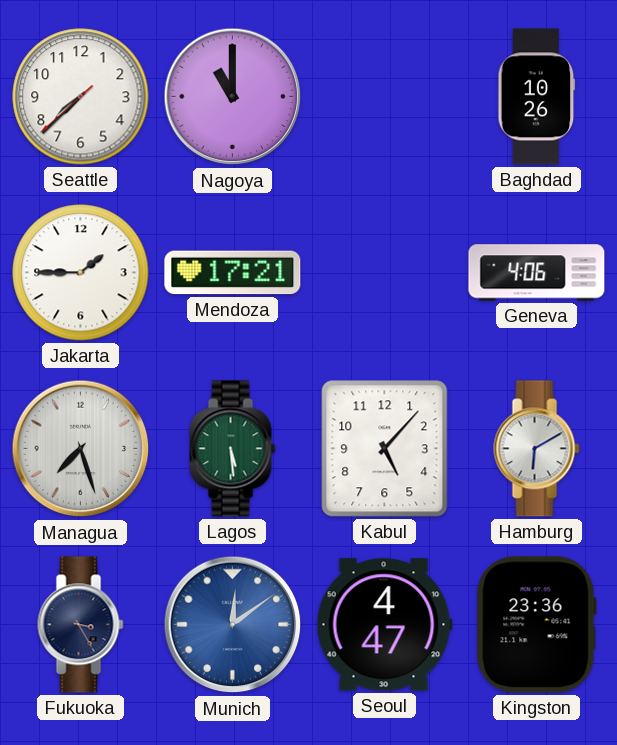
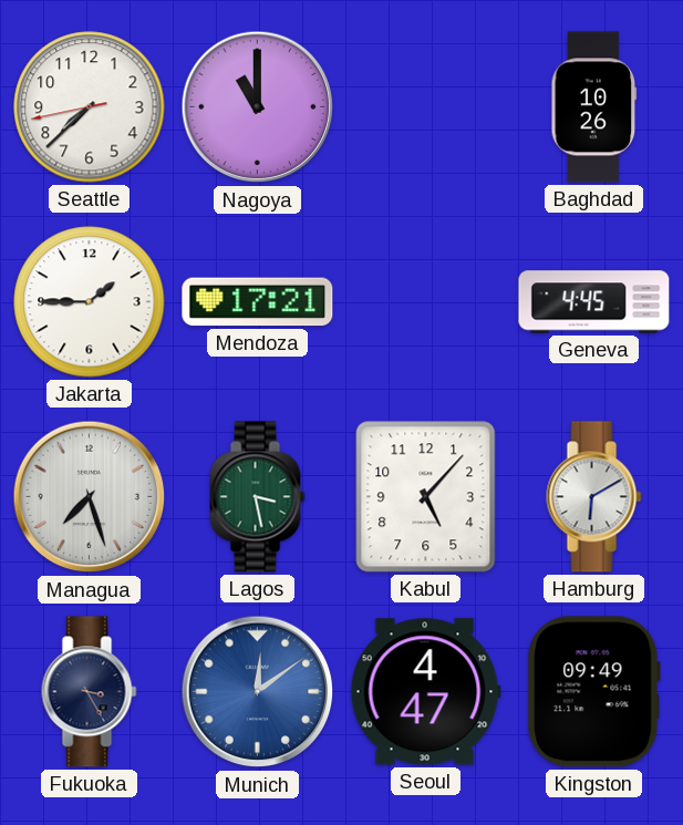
Seattle: 7:37:38 -> 7:37:43 (90, 107)
Geneva: 4:06 -> 4:45 (594, 302)
Lagos: 5:29 -> 3:28 (258, 497)
Kingston: 23:36 -> 09:49 (593, 692)
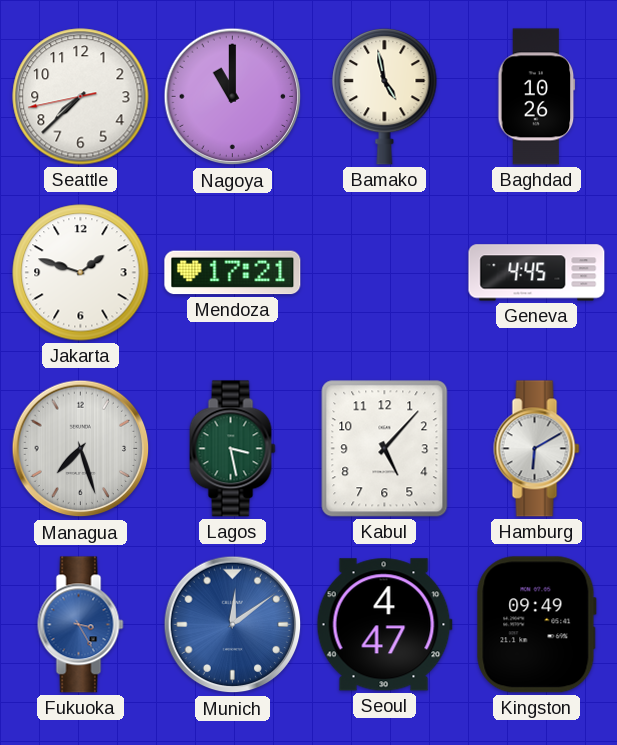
Bamako: none -> 4:58 (385, 96)
Jakarta: 1:45 -> 1:48 (81, 273)
Fukuoka dial: navy -> blue (81, 625)
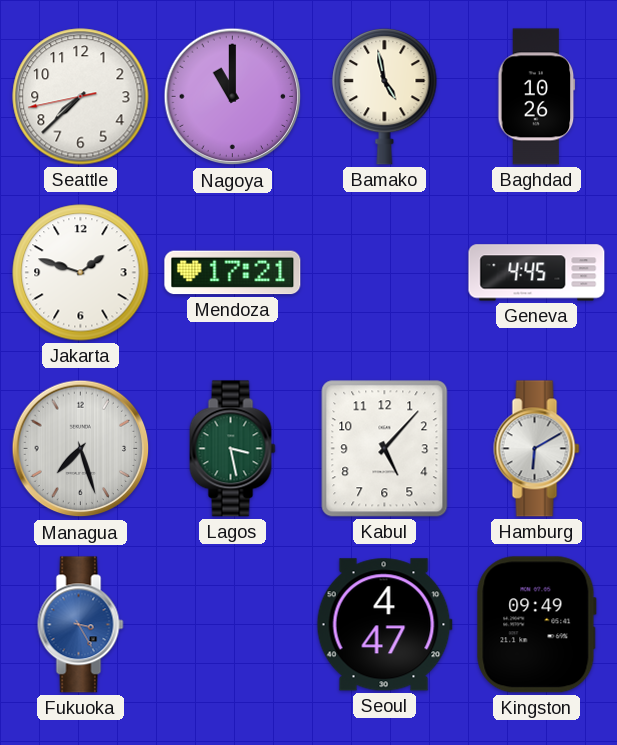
Munich: 12:09 -> none (233, 625)
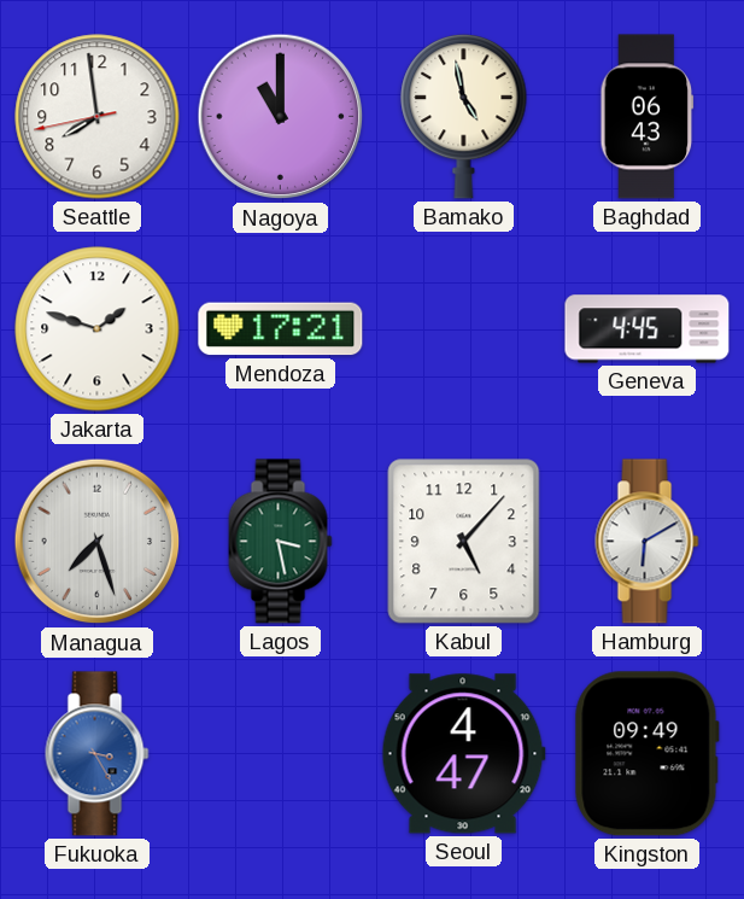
Seattle: 7:37 -> 7:58 (98, 117)
Baghdad: 10:26 -> 06:43 (648, 117)
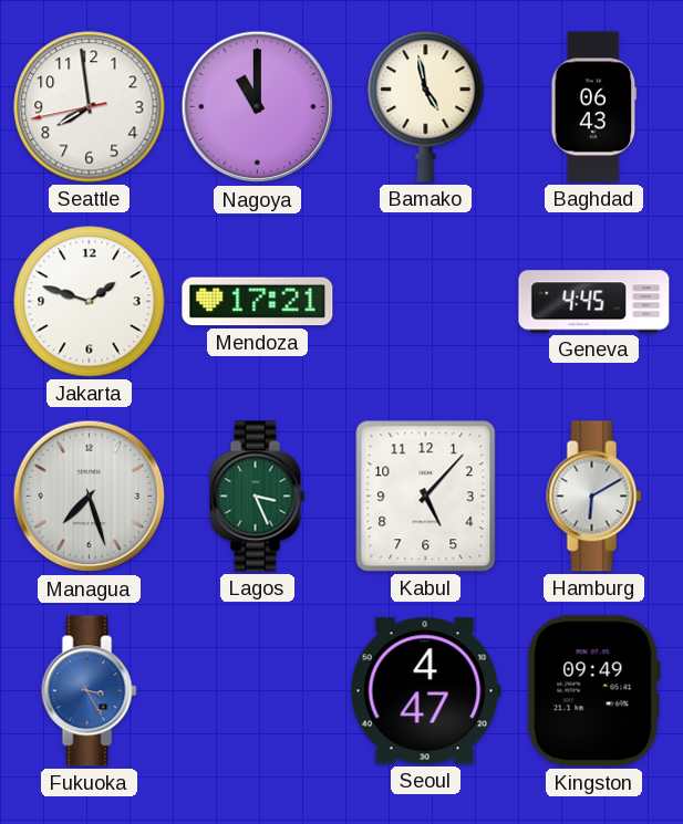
Lagos: 3:28 -> 3:26 (258, 497)
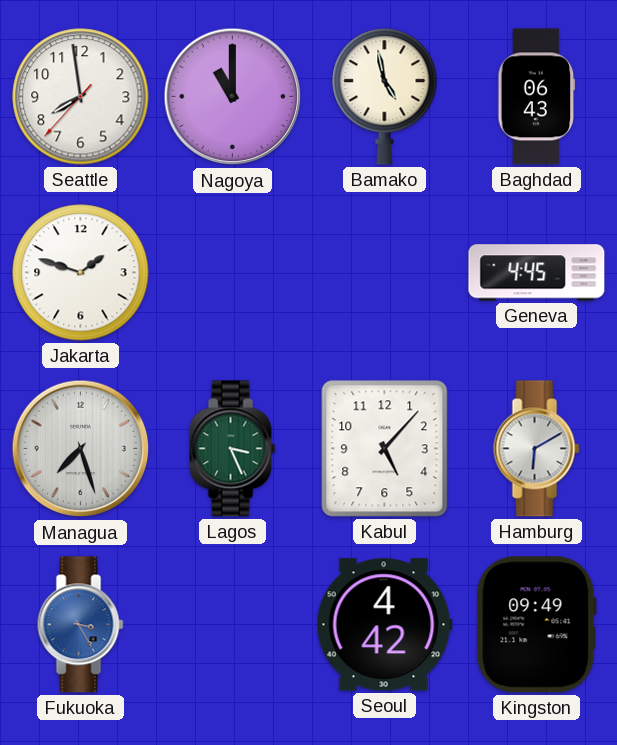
Seattle: 7:58:43 -> 7:58:37 (81, 97)
Mendoza: 17:21 -> none (258, 302)
Seoul: 4:47 -> 4:42 (384, 625)
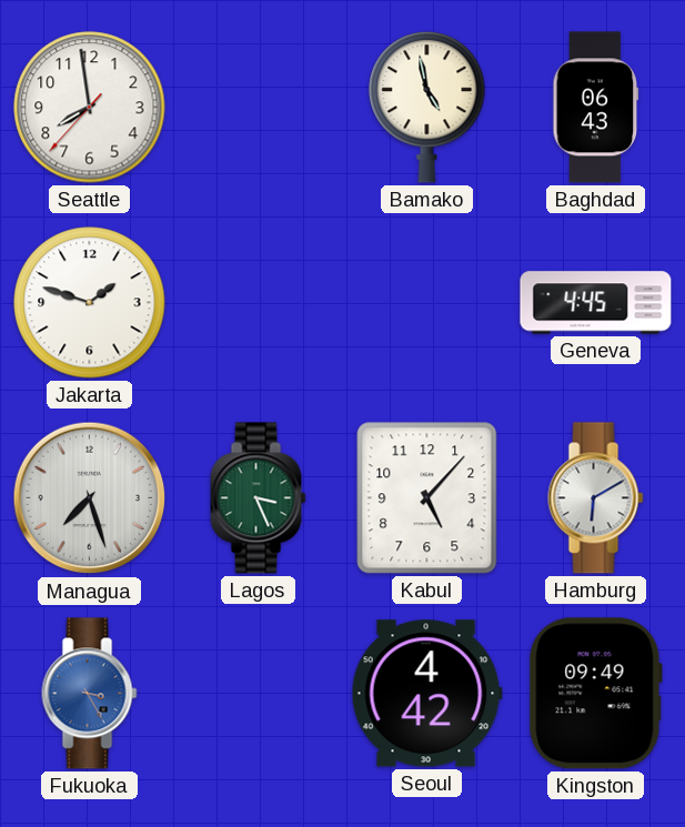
Nagoya: 11:00 -> none (233, 97)
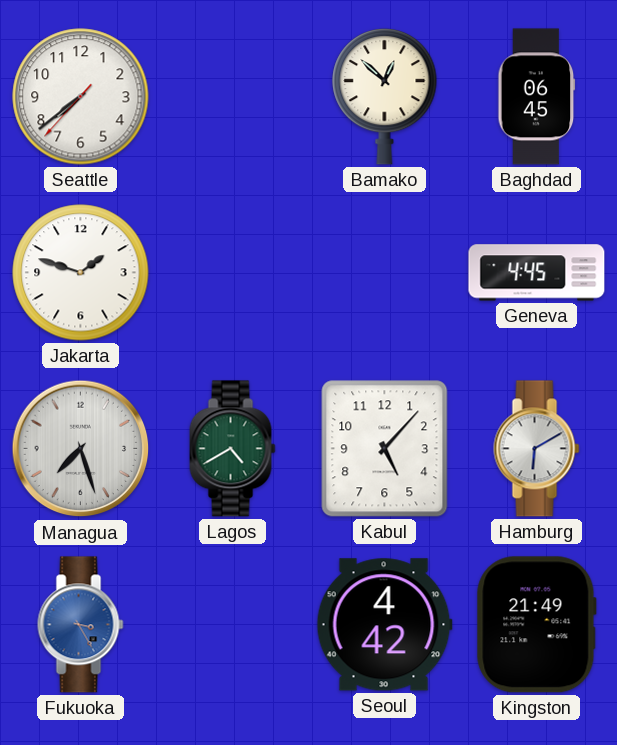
Seattle: 7:58 -> 7:38 (81, 97)
Bamako: 4:58 -> 12:52 (385, 96)
Baghdad: 06:43 -> 06:45 (537, 97)
Lagos: 3:26 -> 4:40 (233, 449)
Kingston: 09:49 -> 21:49 (536, 625)
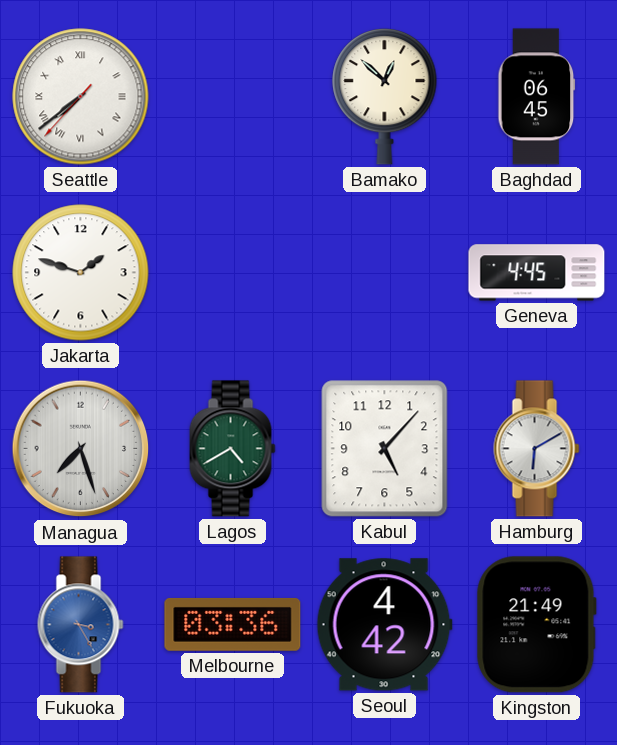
Seattle numerals: Arabic -> Roman (81, 97)
Melbourne: none -> 03:36 (233, 624)
